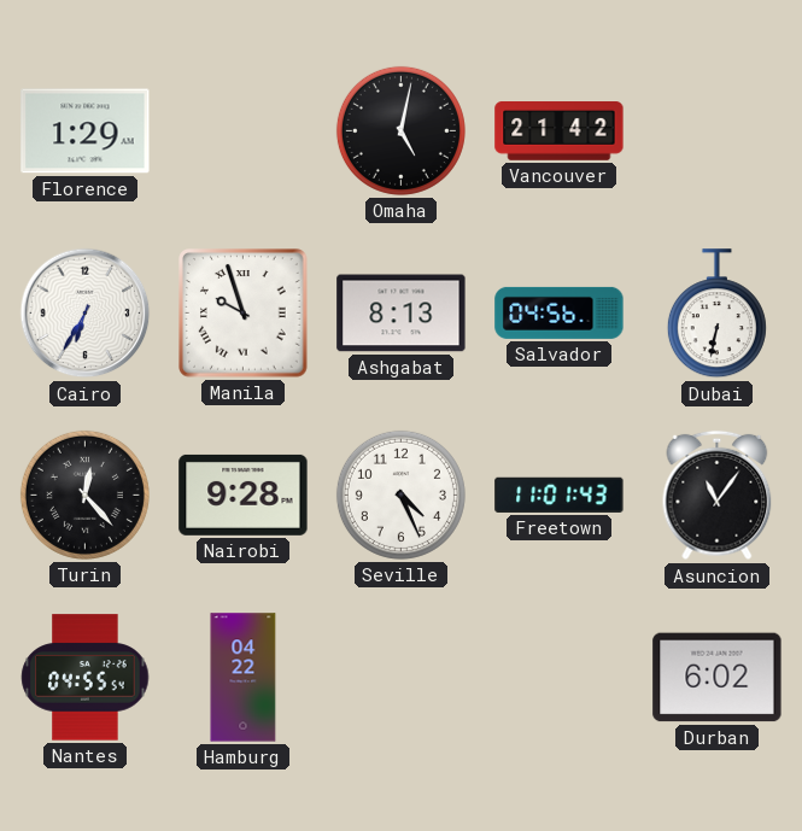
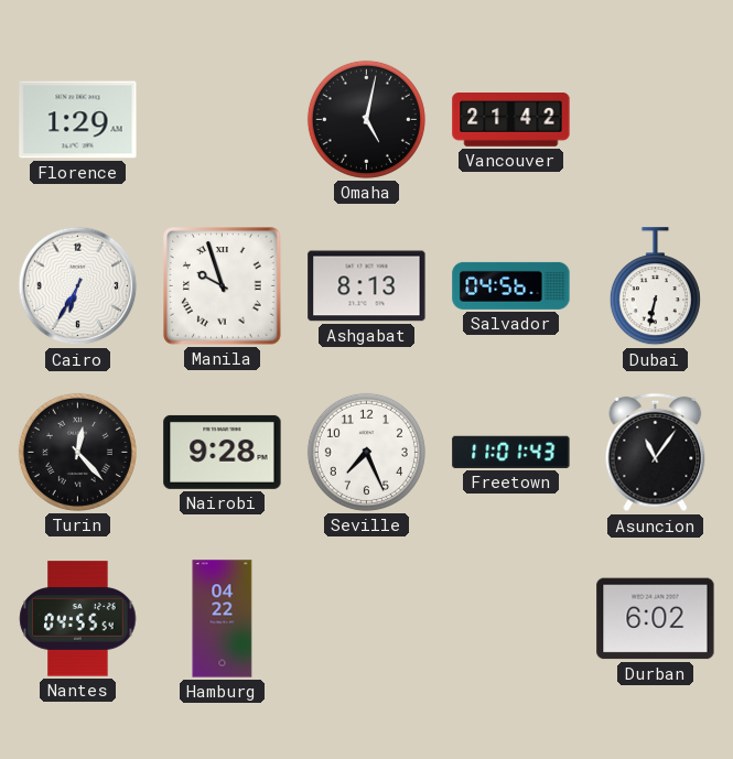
Seville: 4:26 -> 7:26 (366, 452)
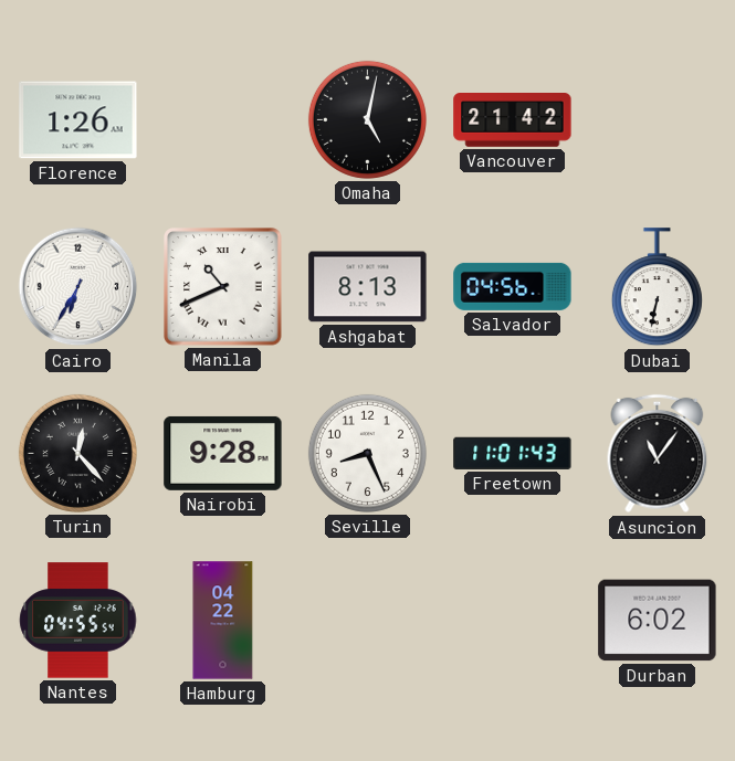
Florence: 1:29 -> 1:26 (78, 120)
Manila: 9:57 -> 10:41 (223, 287)
Seville: 7:26 -> 8:26 (367, 453)
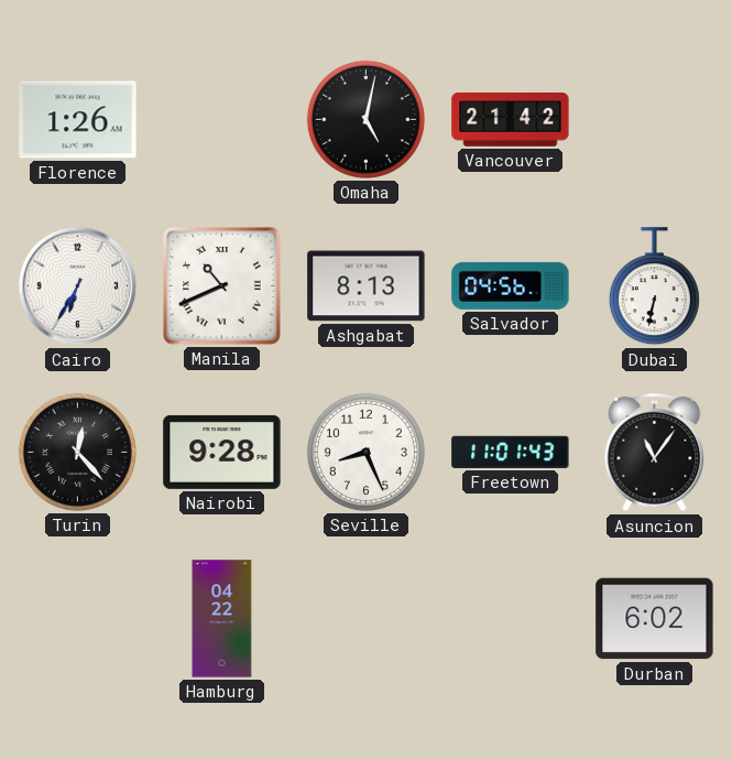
Nantes: 04:55 -> none (78, 621)
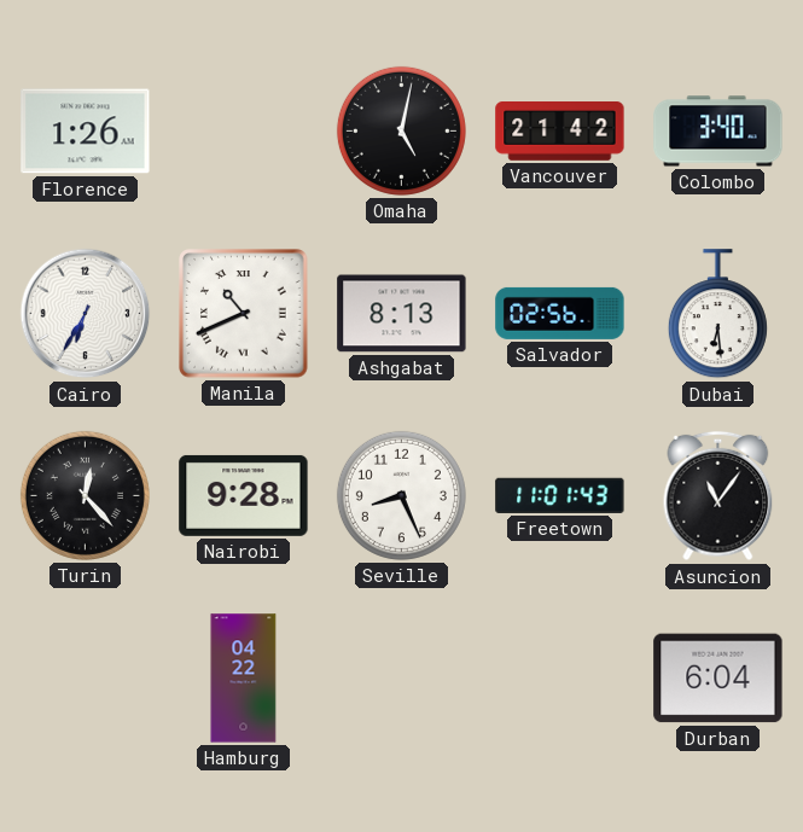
Colombo: none -> 3:40 (718, 132)
Salvador: 04:56 -> 02:56 (560, 313)
Dubai: 6:32 -> 6:29 (717, 314)
Durban: 6:02 -> 6:04 (718, 679)
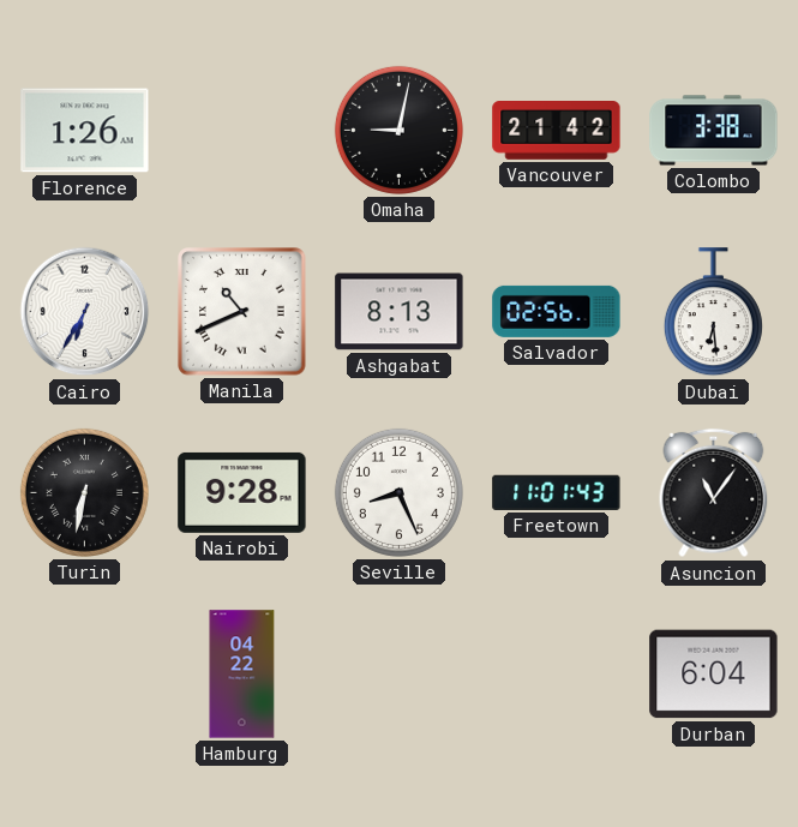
Omaha: 5:02 -> 9:02 (398, 130)
Colombo: 3:40 -> 3:38 (714, 131)
Turin: 12:23 -> 6:32 (84, 492)
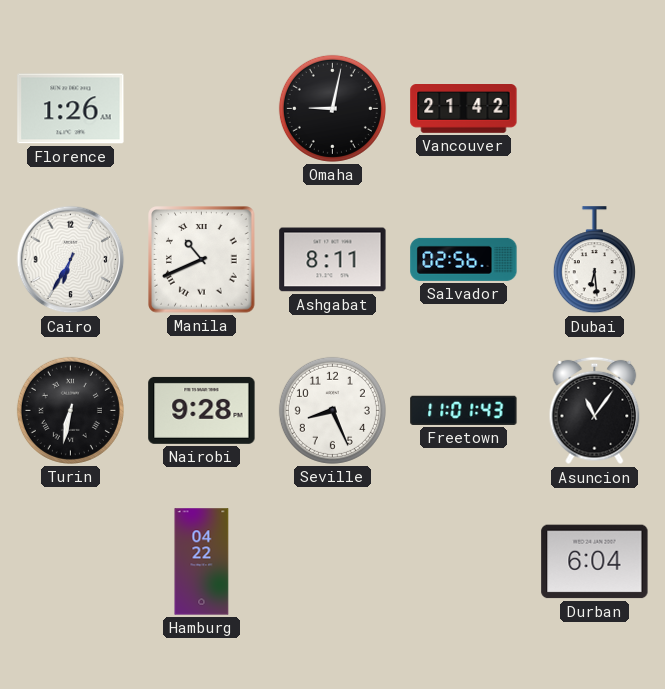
Colombo: 3:38 -> none (714, 131)
Ashgabat: 8:13 -> 8:11 (333, 260)
